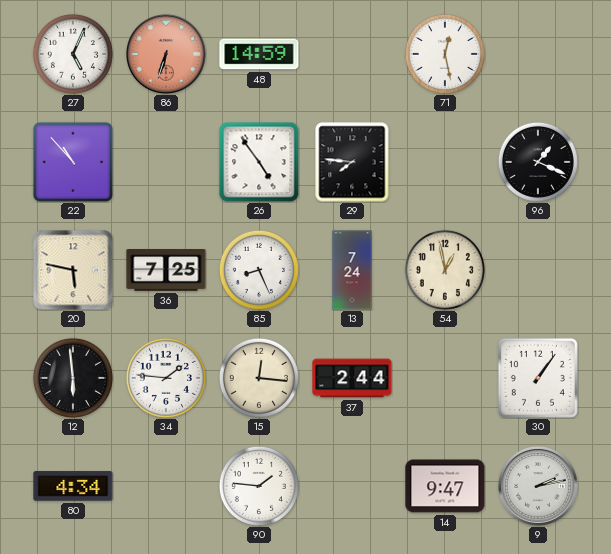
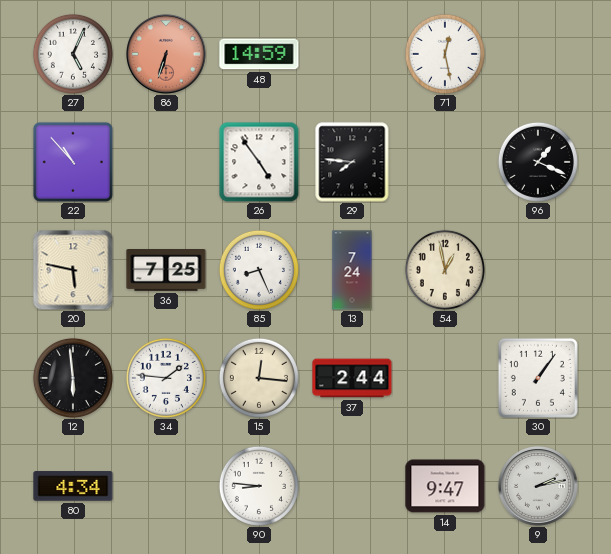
90: 1:46 -> 8:46 (259, 486)
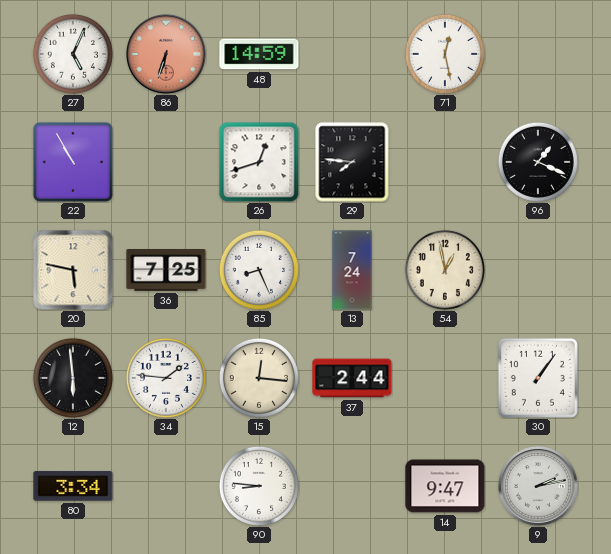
22: 10:53 -> 10:55 (73, 162)
26: 4:54 -> 12:42 (259, 162)
80: 4:34 -> 3:34 (73, 486)
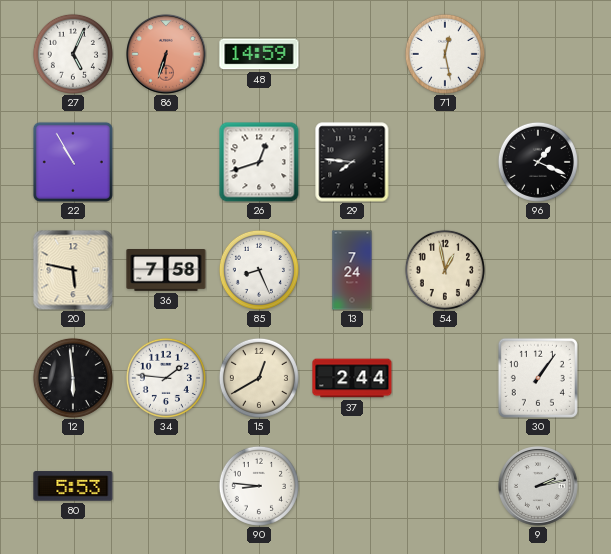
36: 7:25 -> 7:58 (166, 271)
15: 12:16 -> 12:40 (259, 378)
80: 3:34 -> 5:53 (73, 486)
14: 9:47 -> none (445, 486)
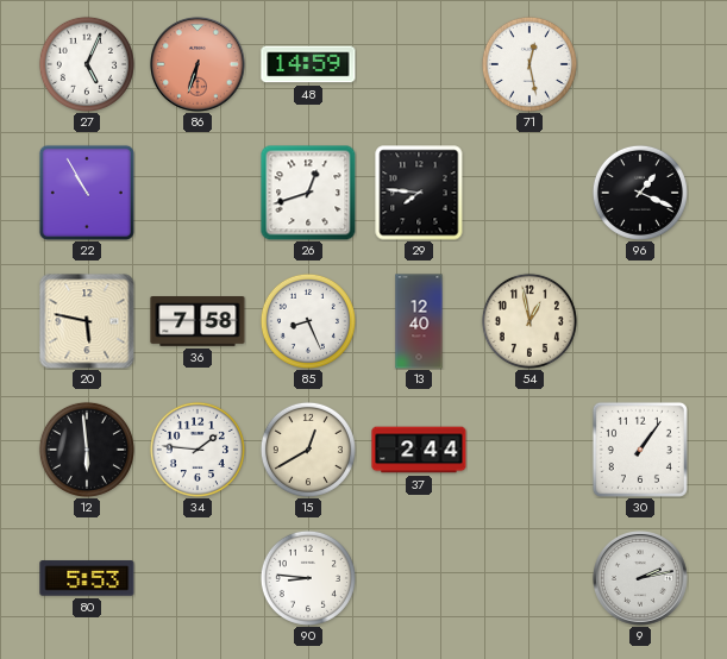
13: 7:24 -> 12:40 (419, 321)
